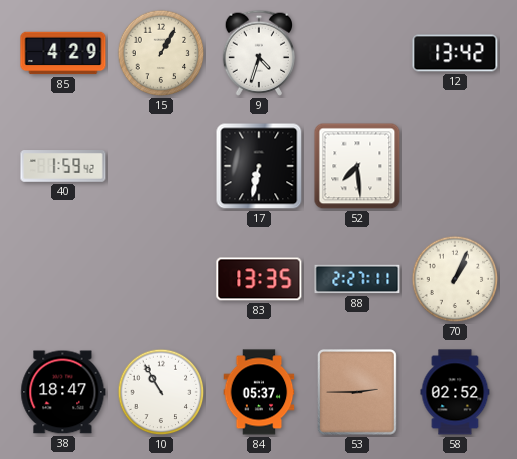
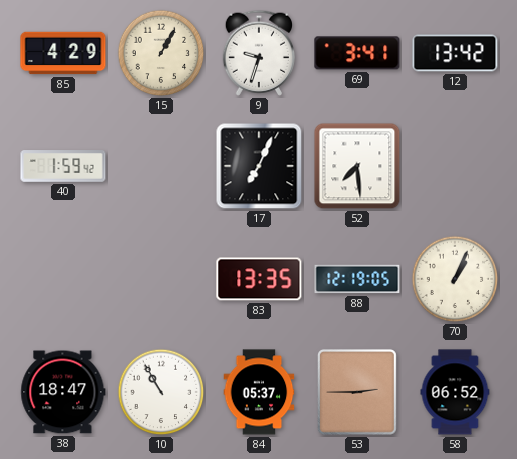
9: 4:33 -> 9:33 (258, 53)
69: none -> 3:41 (357, 53)
17: 6:32 -> 7:04 (259, 166)
88: 2:27 -> 12:19 (357, 279)
58: 02:52 -> 06:52 (455, 392)
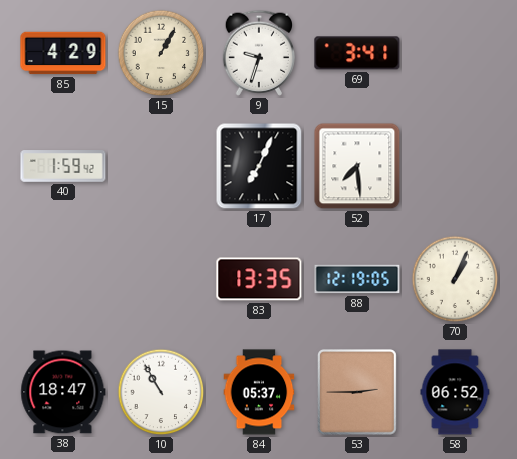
12: 13:42 -> none (455, 53)
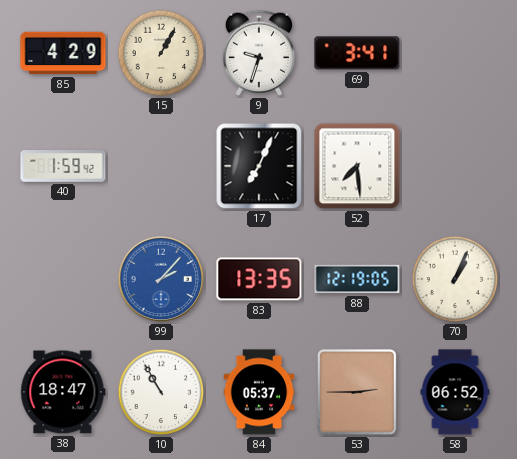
99: none -> 2:07 (161, 279)
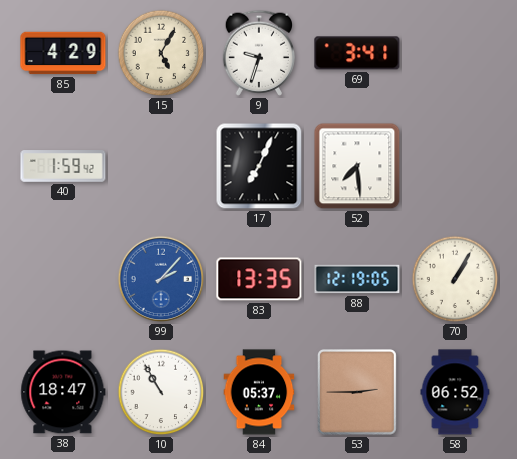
15: 1:05 -> 5:05 (161, 53)
70: 1:04 -> 1:05 (455, 279)
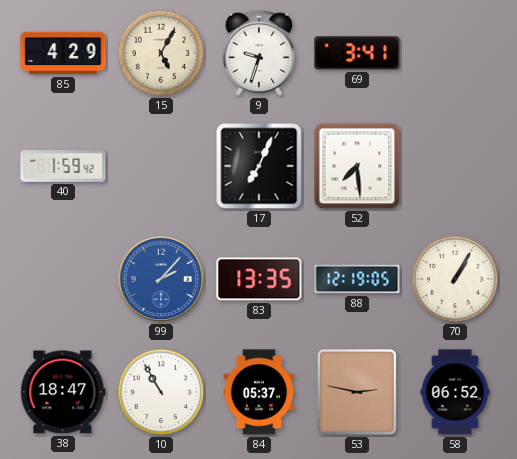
53: 2:45 -> 2:47 (357, 392)
